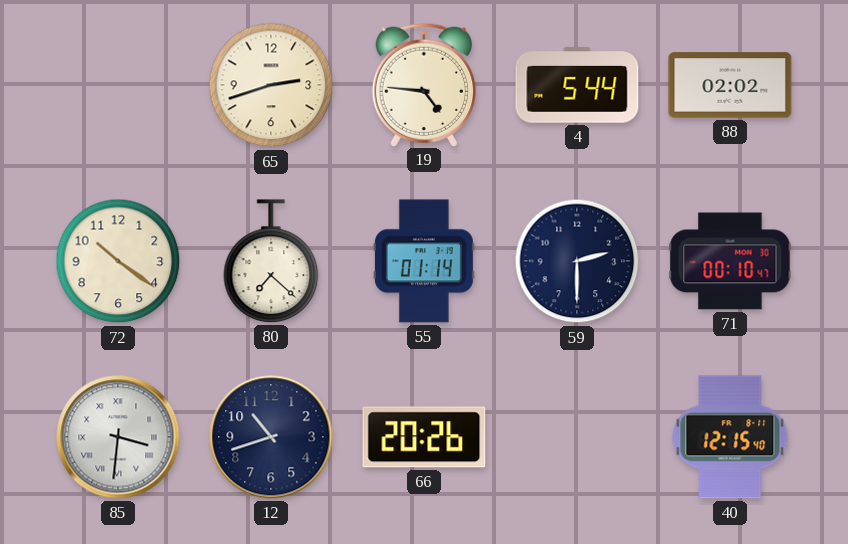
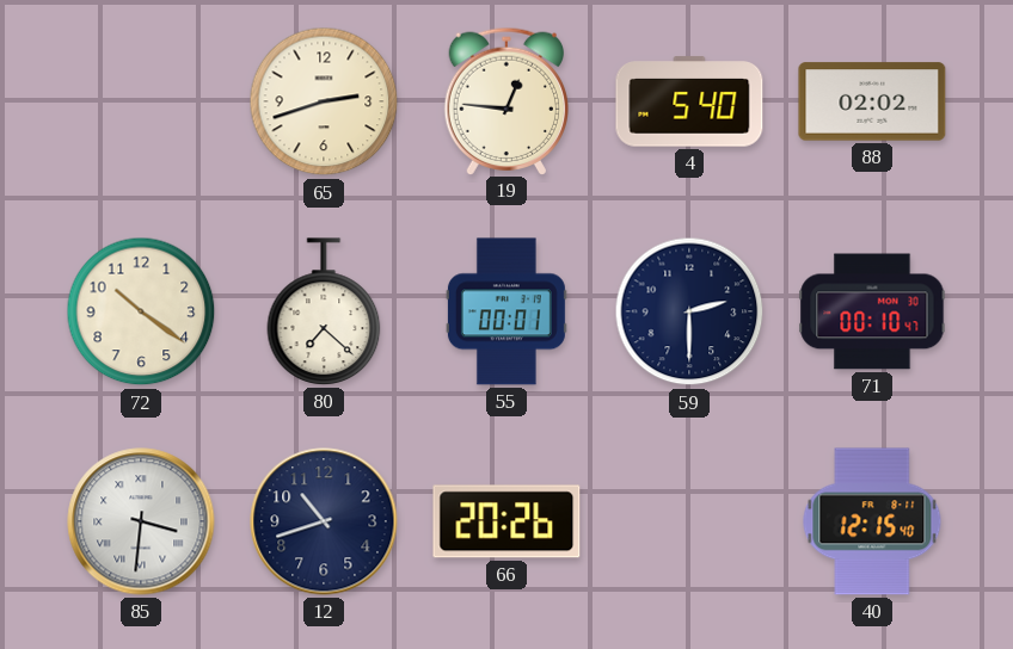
19: 4:46 -> 12:46 (505, 100)
4: 5:44 -> 5:40 (689, 101)
55: 01:14 -> 00:01 (506, 311)
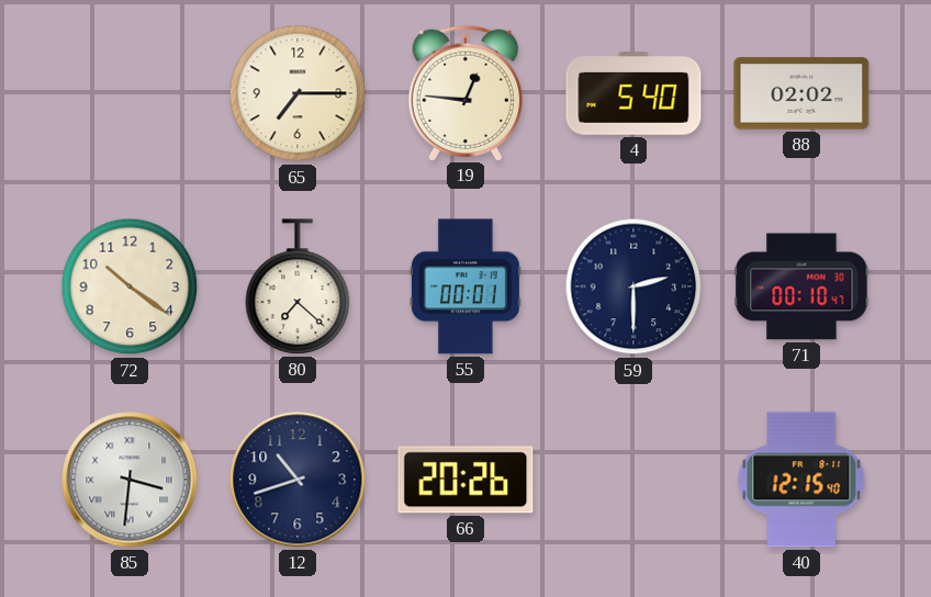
65: 2:42 -> 7:15 (298, 93)
